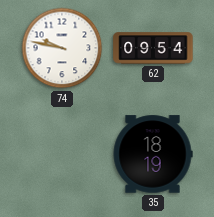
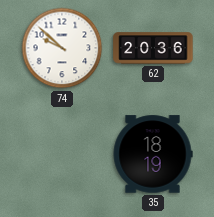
74: 9:47 -> 9:52 (62, 48)
62: 09:54 -> 20:36 (153, 48)
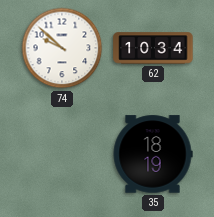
62: 20:36 -> 10:34 (153, 48)
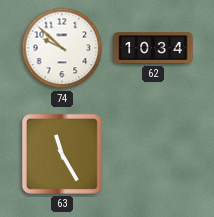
63: none -> 11:25 (62, 154)
35: 18:19 -> none (153, 154)
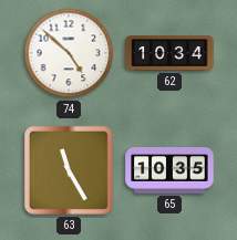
74: 9:52 -> 4:52 (69, 53)
65: none -> 10:35 (169, 170)
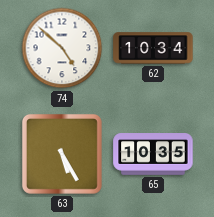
63: 11:25 -> 5:25 (62, 154)
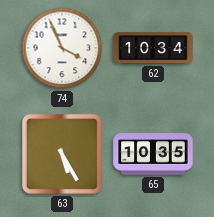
74: 4:52 -> 3:56 (62, 48)
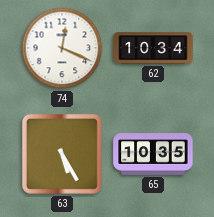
74: 3:56 -> 12:19 (62, 48)
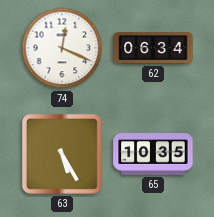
62: 10:34 -> 06:34 (153, 48)
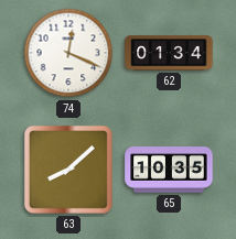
62: 06:34 -> 01:34 (169, 53)
63: 5:25 -> 8:08 (68, 170)
